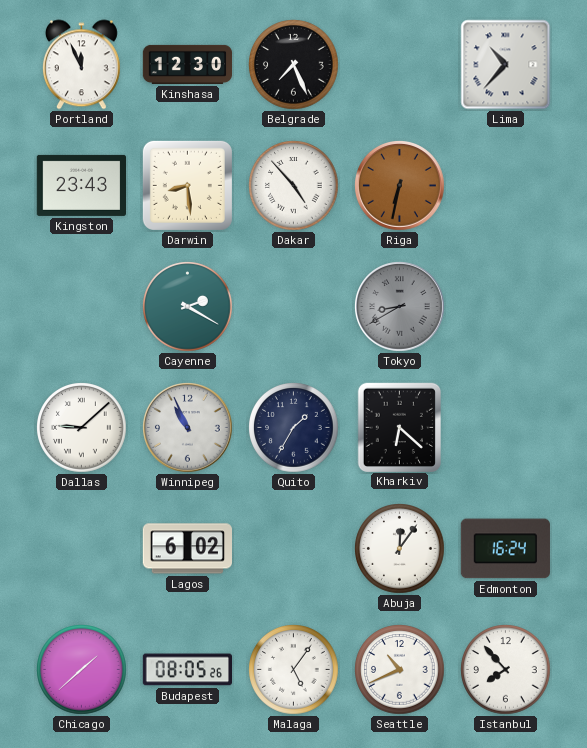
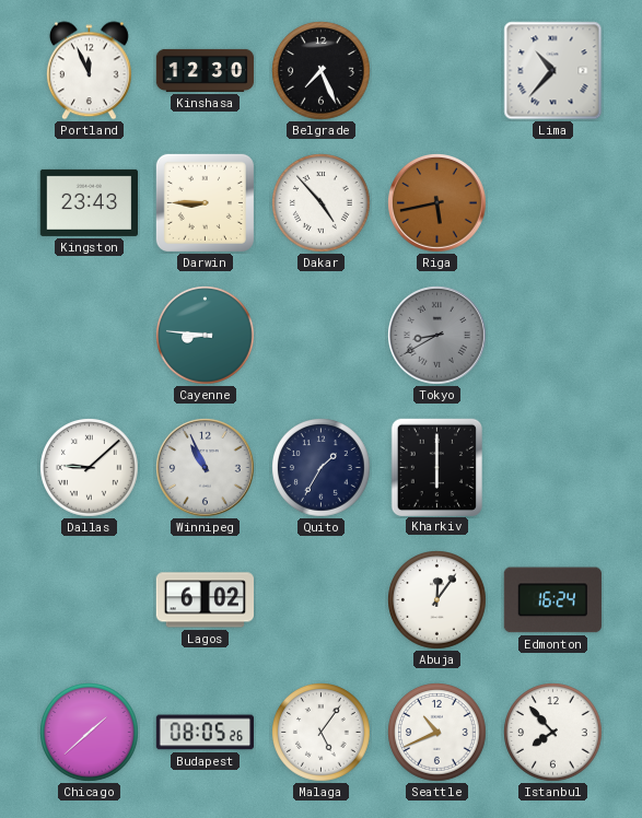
Darwin: 8:29 -> 8:45 (205, 202)
Riga: 6:32 -> 5:43 (437, 203)
Cayenne: 2:20 -> 8:46 (206, 336)
Kharkiv: 6:22 -> 6:00 (436, 467)
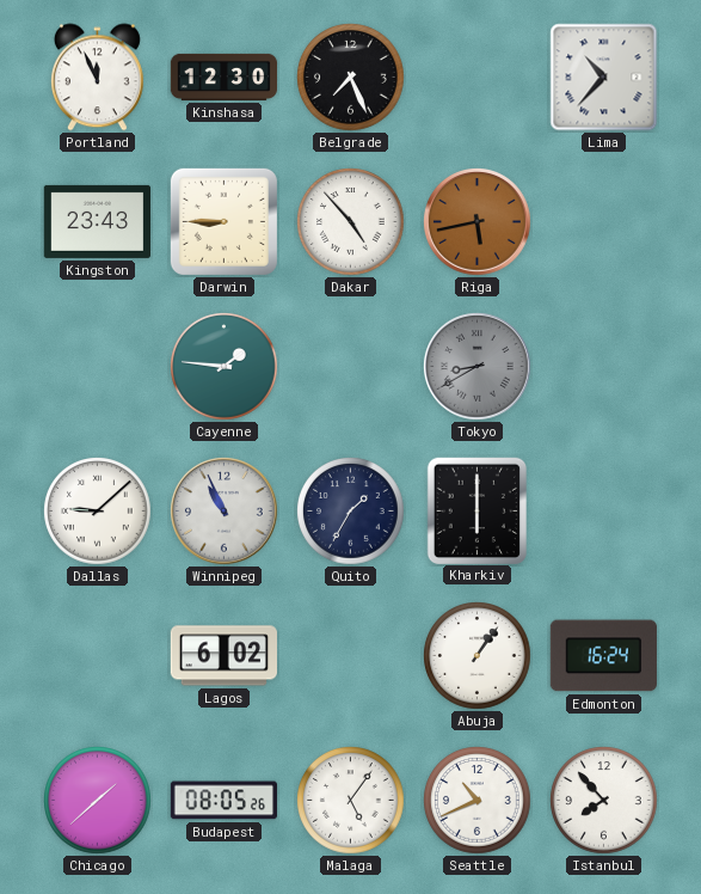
Cayenne: 8:46 -> 1:46 (225, 367)
Abuja: 12:06 -> 1:06 (478, 656)
